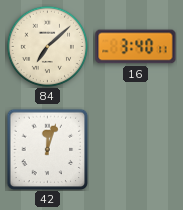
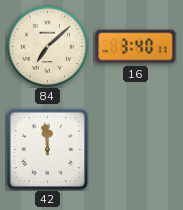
42: 12:03 -> 11:59 (47, 149)
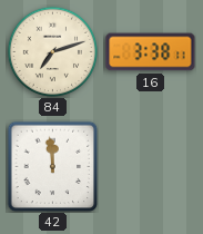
84: 7:08 -> 7:12 (52, 51)
16: 3:40 -> 3:38 (151, 52)
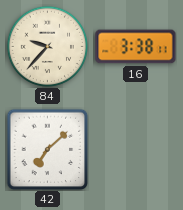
84: 7:12 -> 9:37 (47, 46)
42: 11:59 -> 7:08 (47, 149)
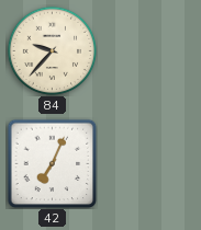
16: 3:38 -> none (136, 47)
42: 7:08 -> 7:04 (52, 163)
